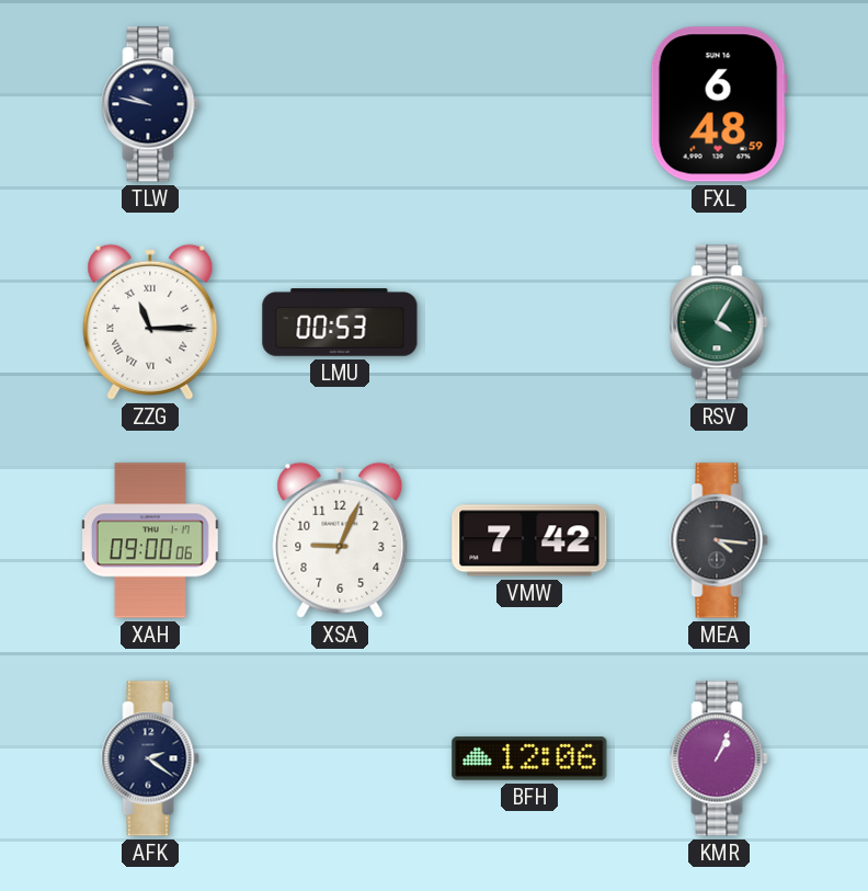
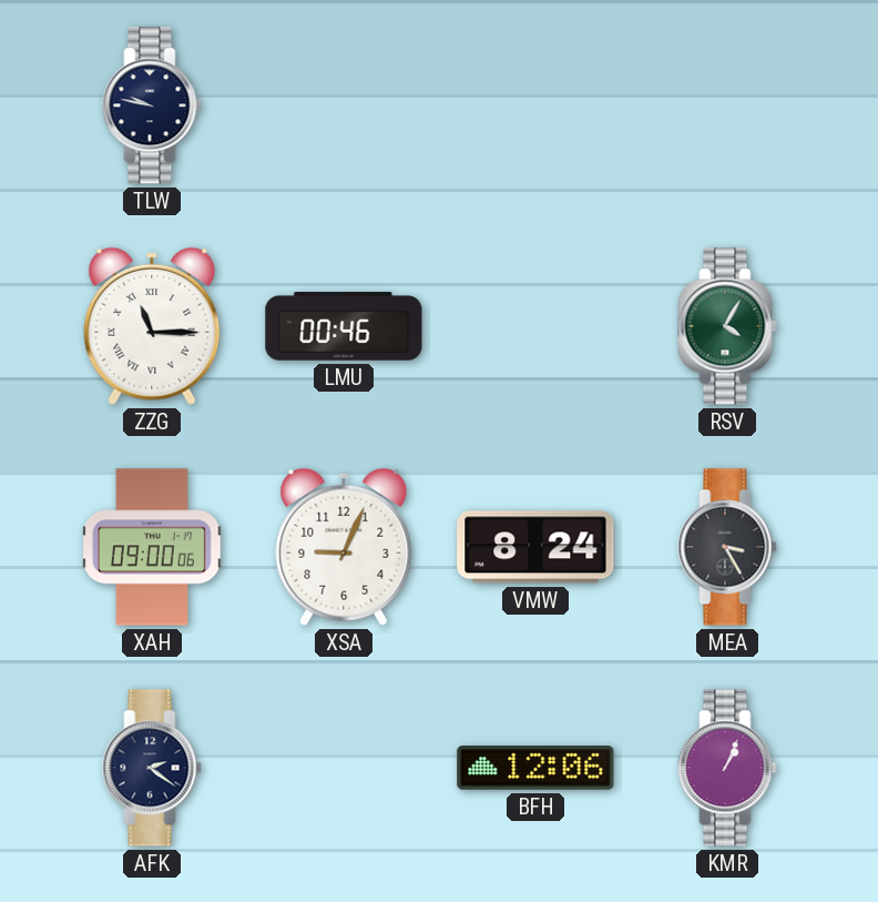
FXL: 6:48 -> none (719, 104)
LMU: 00:53 -> 00:46 (344, 326)
VMW: 7:42 -> 8:24 (535, 547)
MEA: 4:16 -> 3:25 (727, 547)
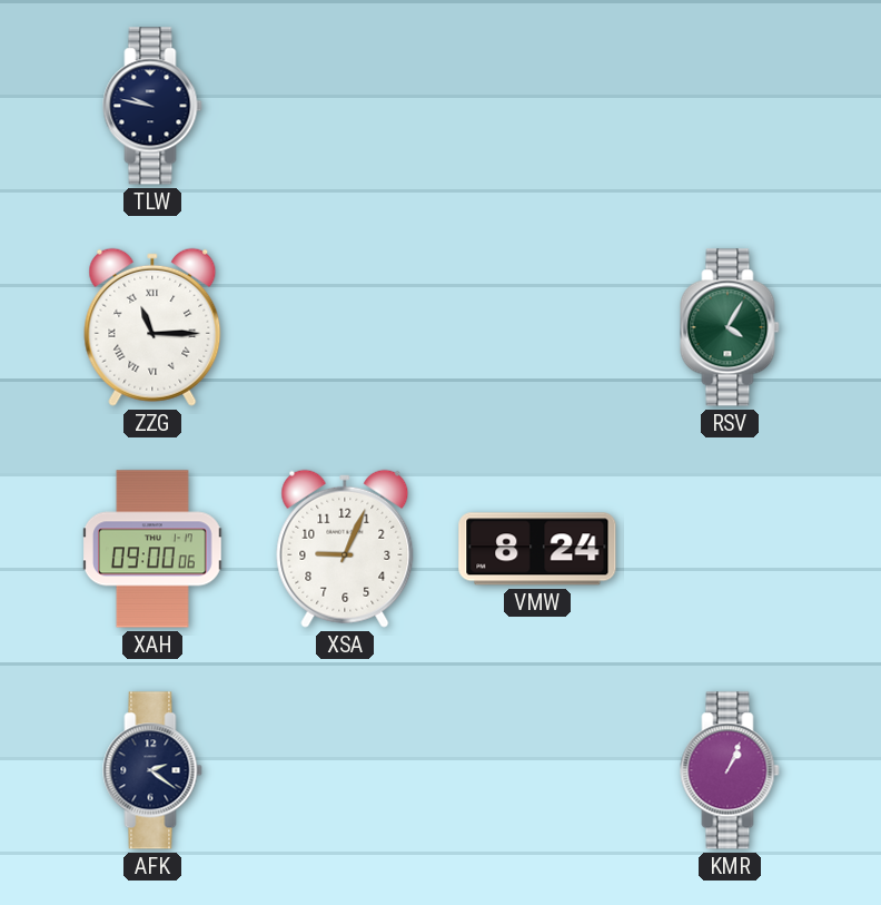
LMU: 00:46 -> none (344, 326)
MEA: 3:25 -> none (727, 547)
BFH: 12:06 -> none (535, 768)
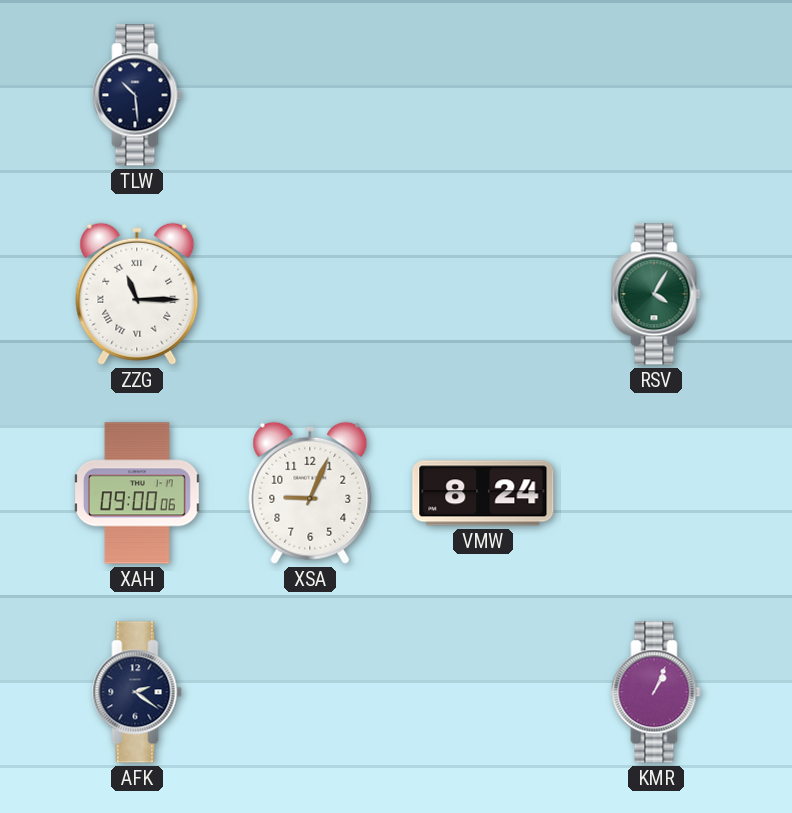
TLW: 9:47 -> 10:29 (137, 95)
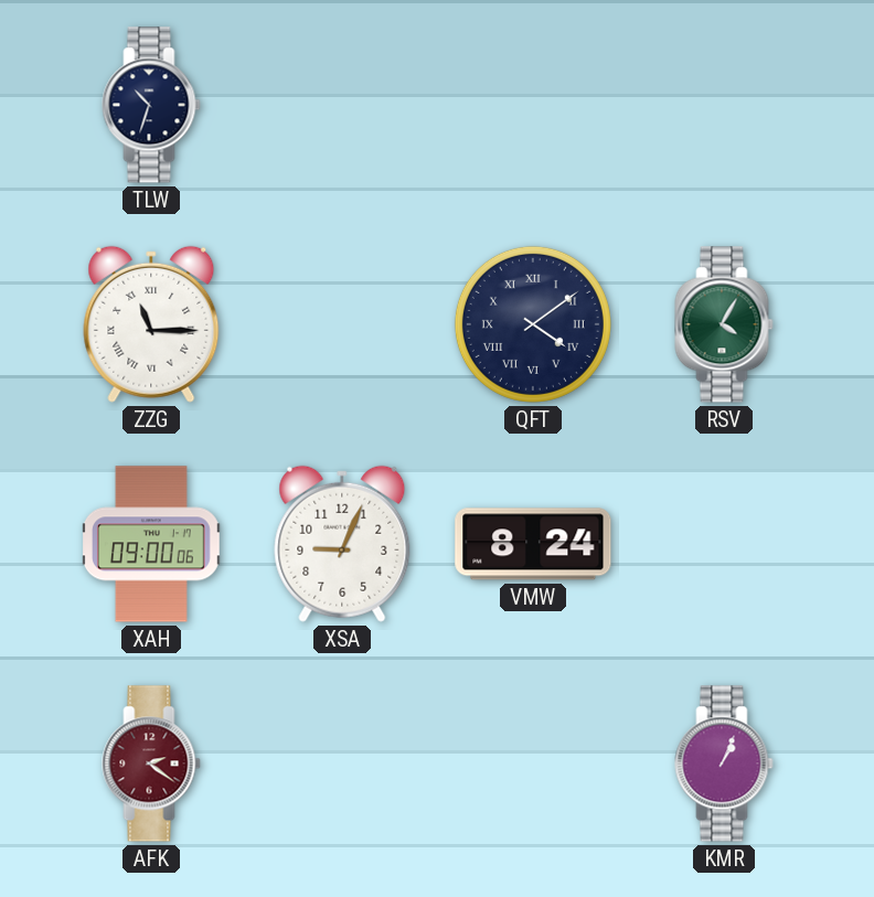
TLW: 10:29 -> 10:33 (151, 105)
QFT: none -> 4:09 (533, 324)
AFK dial: navy -> burgundy (151, 763)
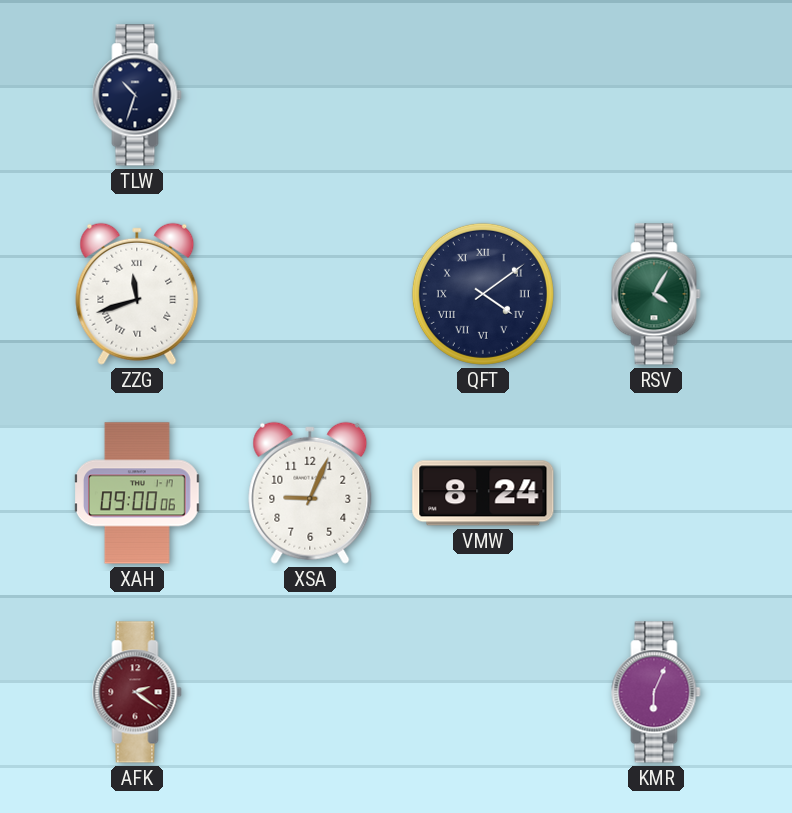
ZZG: 11:15 -> 11:42 (137, 294)
KMR: 1:04 -> 6:04 (656, 692)
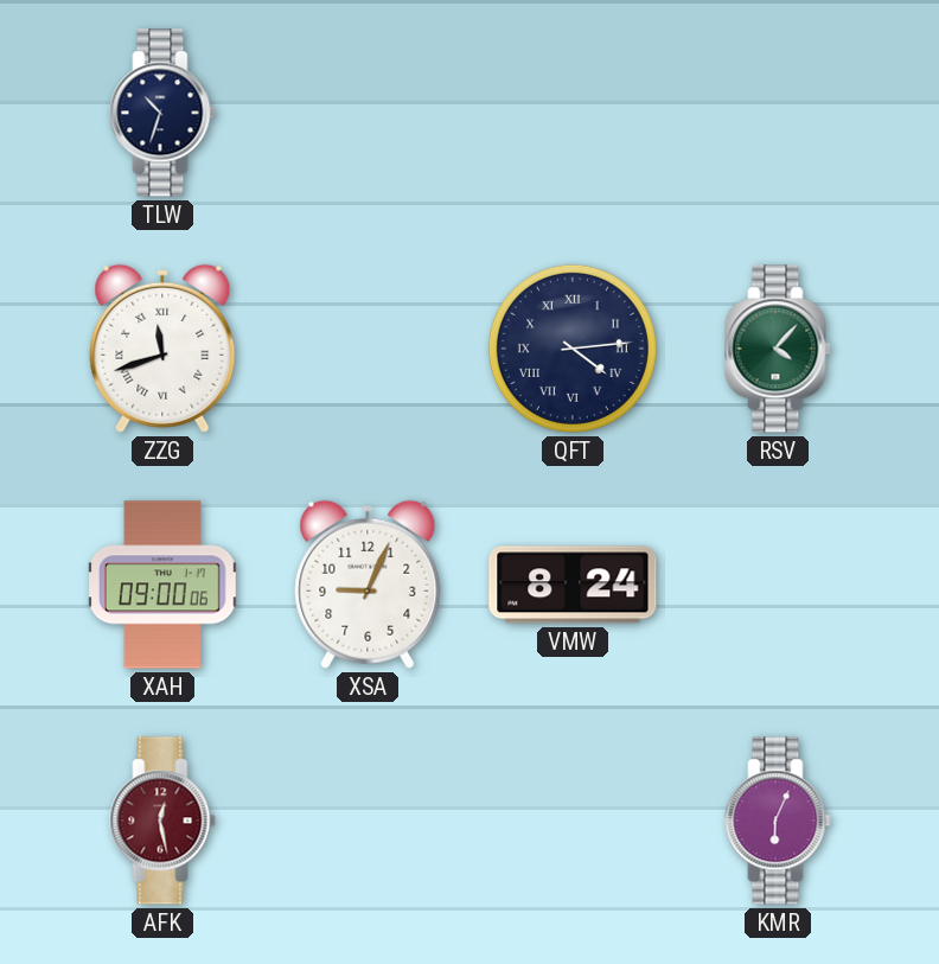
QFT: 4:09 -> 4:14 (573, 349)
RSV: 4:05 -> 4:07 (778, 349)
AFK: 2:21 -> 12:28 (162, 821)
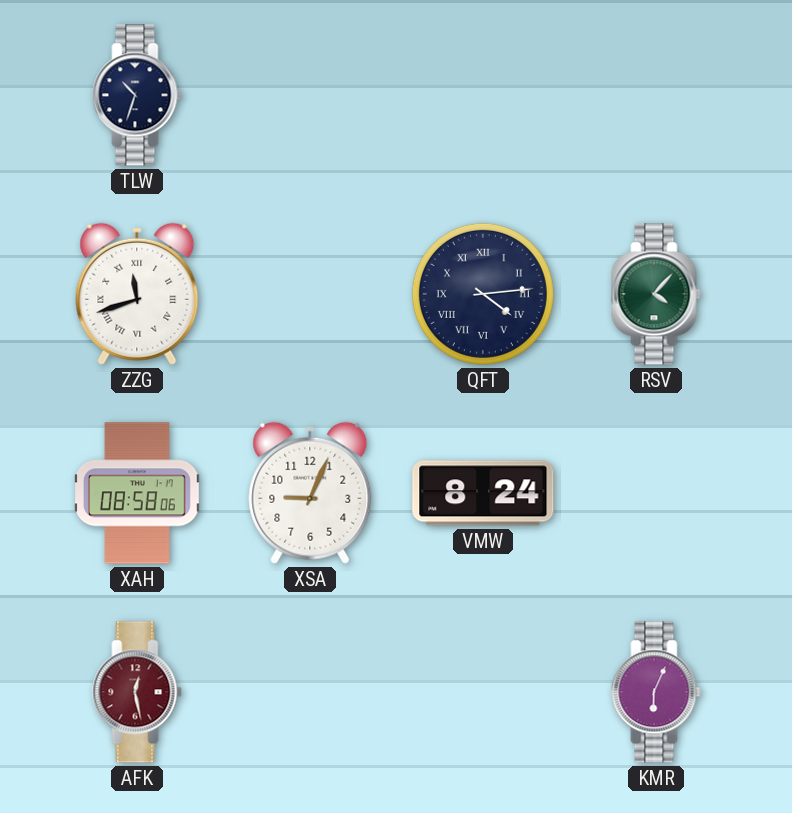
XAH: 09:00 -> 08:58 (138, 493)
